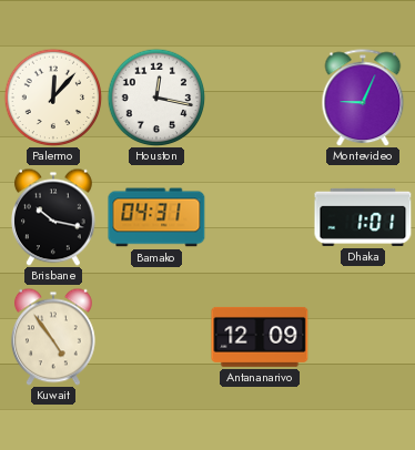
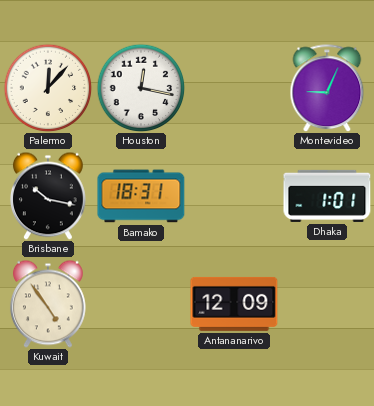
Bamako: 04:31 -> 18:31 (141, 196)
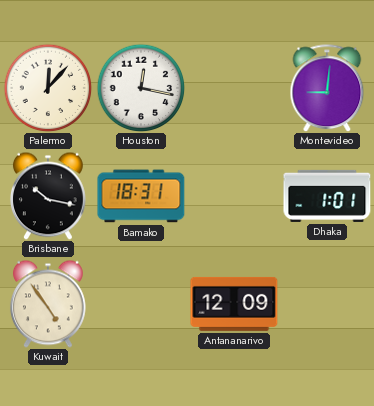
Montevideo: 9:04 -> 9:01 (327, 88)
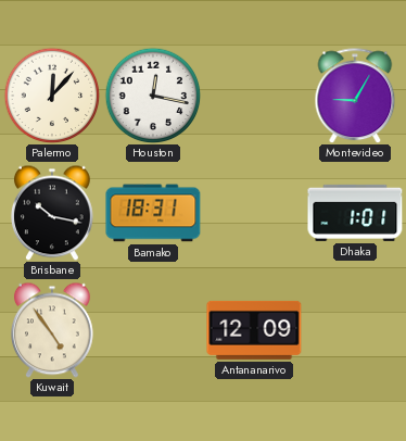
Montevideo: 9:01 -> 9:05 (355, 96)
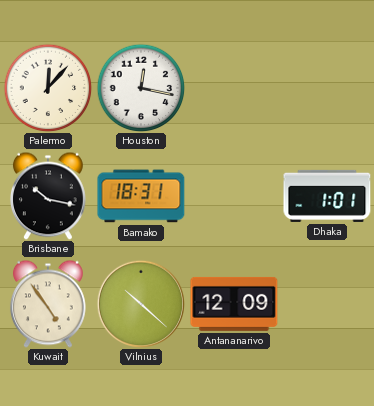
Montevideo: 9:05 -> none (355, 96)
Vilnius: none -> 10:22 (140, 303)
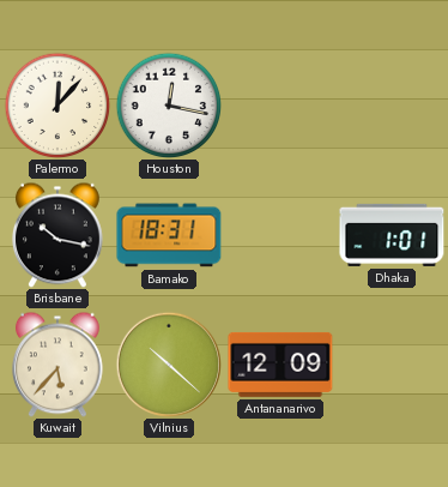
Kuwait: 4:54 -> 5:37 (57, 365)
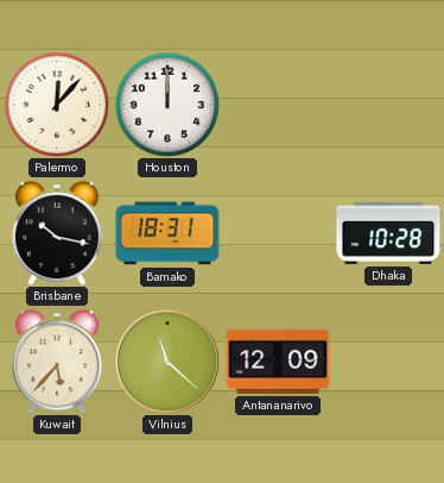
Houston: 12:17 -> 12:00 (167, 105)
Dhaka: 1:01 -> 10:28 (388, 233)
Vilnius: 10:22 -> 11:22 (166, 360)
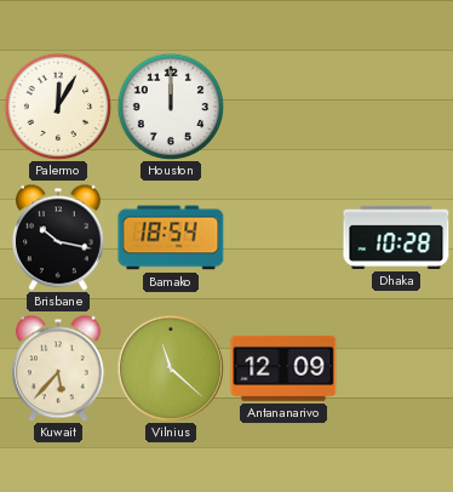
Palermo: 12:07 -> 12:05 (58, 107)
Bamako: 18:31 -> 18:54 (171, 238)
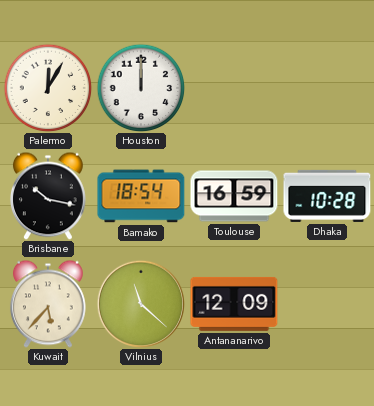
Toulouse: none -> 16:59 (234, 196)
